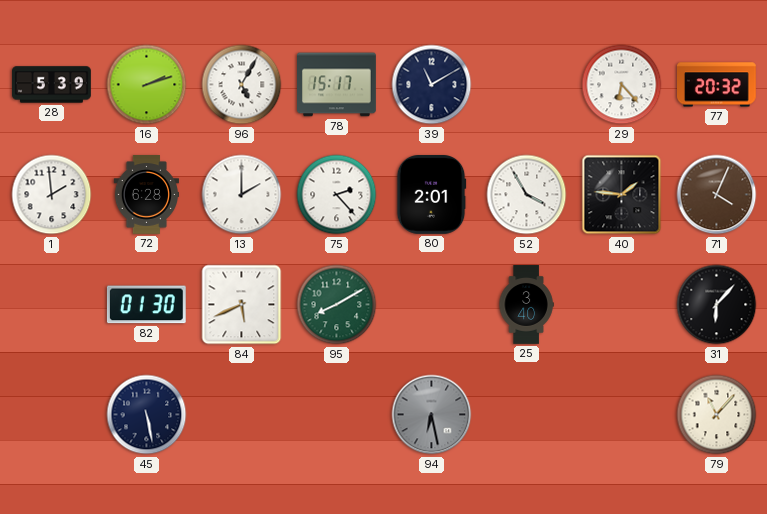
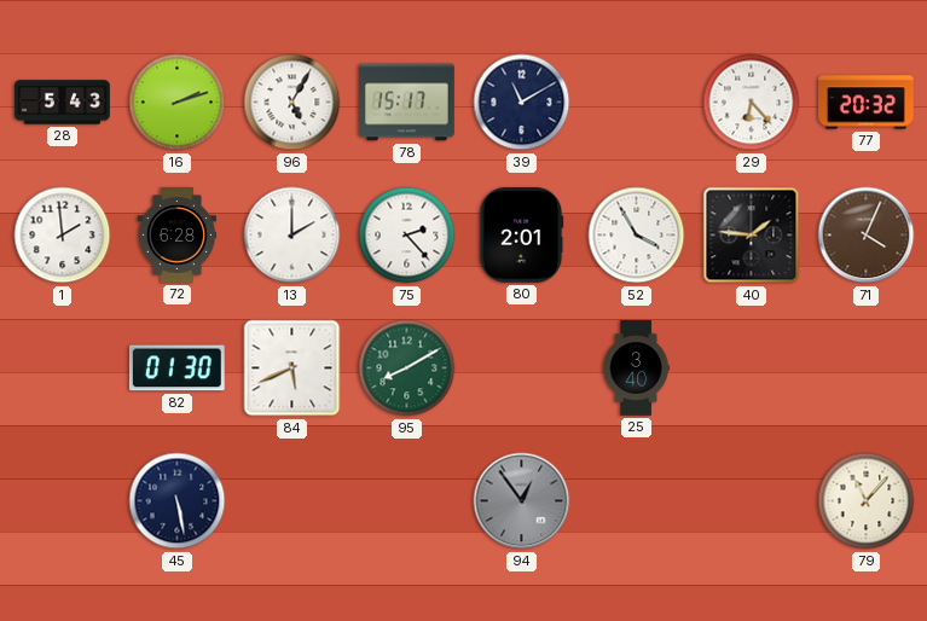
28: 5:39 -> 5:43 (63, 103)
31: 6:07 -> none (717, 305)
94: 6:28 -> 12:54 (522, 501)
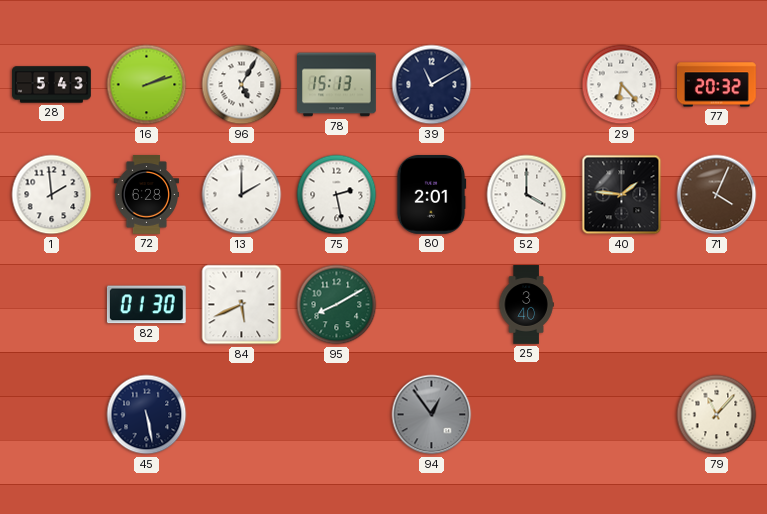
78: 15:17 -> 15:13 (337, 85)
75: 2:23 -> 2:28 (337, 195)
52: 3:55 -> 4:00 (527, 195)
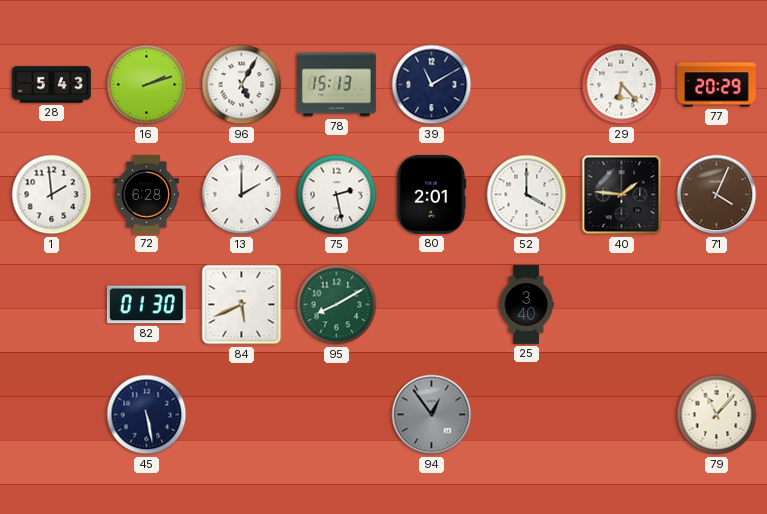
77: 20:32 -> 20:29 (717, 85)
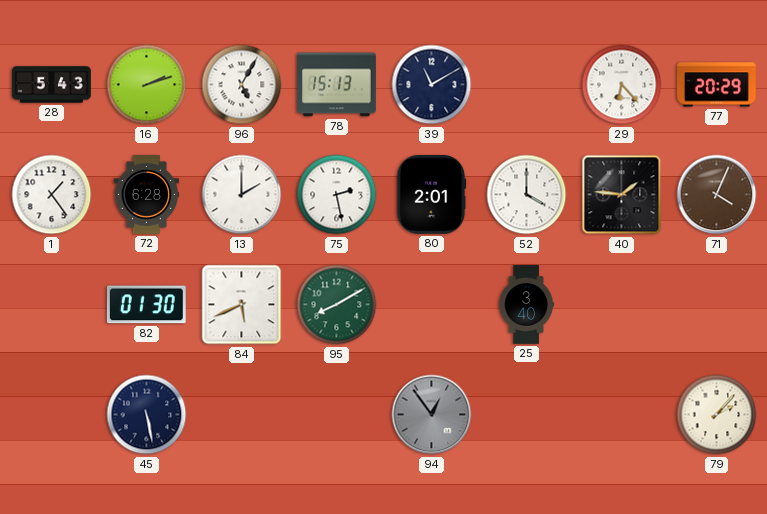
1: 1:59 -> 1:24 (52, 195)
79: 11:07 -> 2:07 (717, 415)
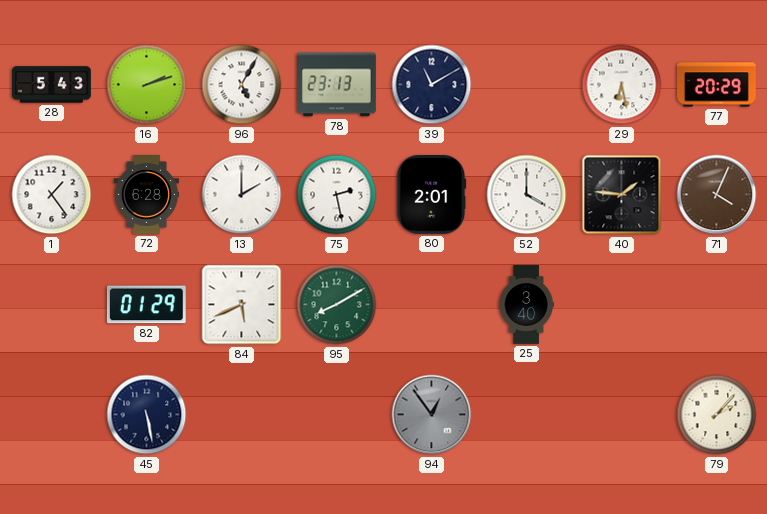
78: 15:13 -> 23:13 (337, 85)
29: 6:23 -> 6:28 (622, 85)
82: 01:30 -> 01:29 (146, 305)
